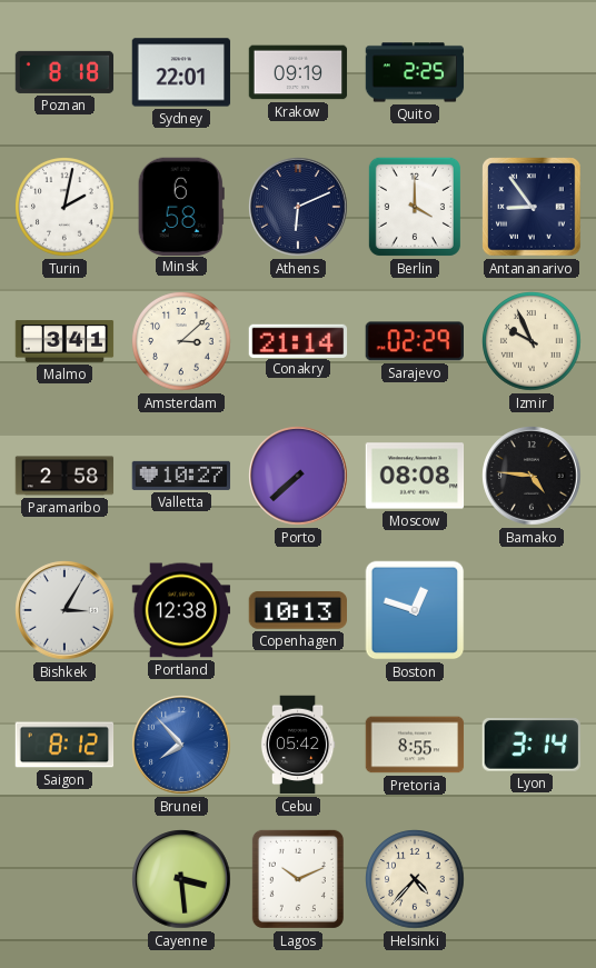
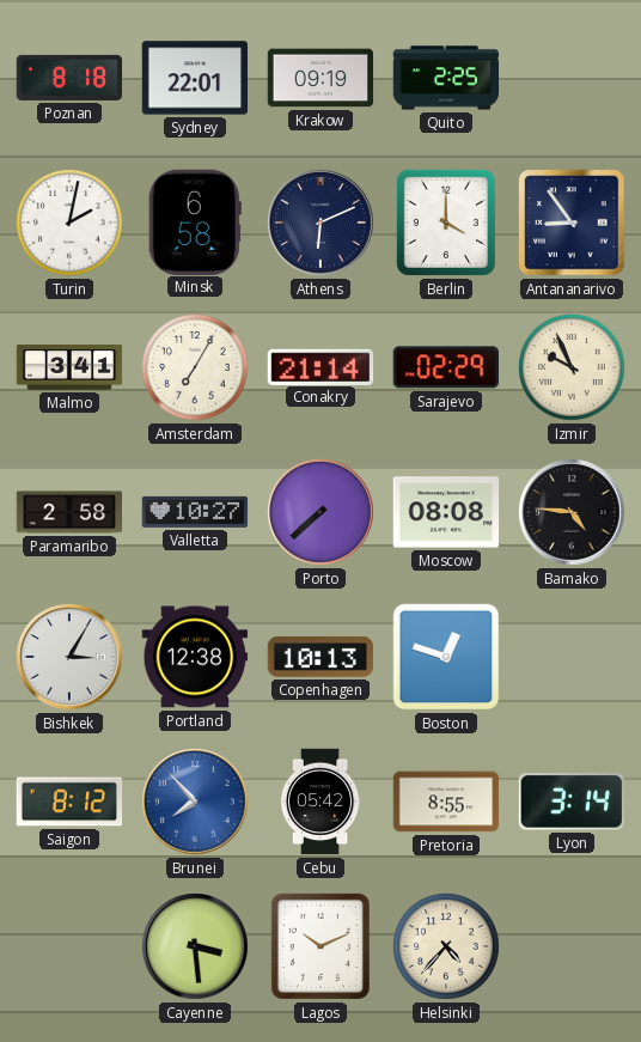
Amsterdam: 3:08 -> 7:05 (195, 367)
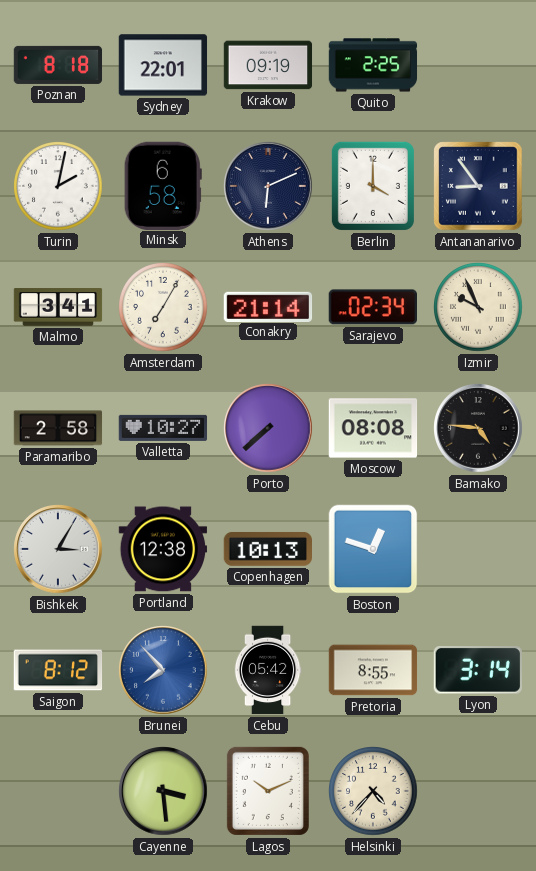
Sarajevo: 02:29 -> 02:34 (372, 307)
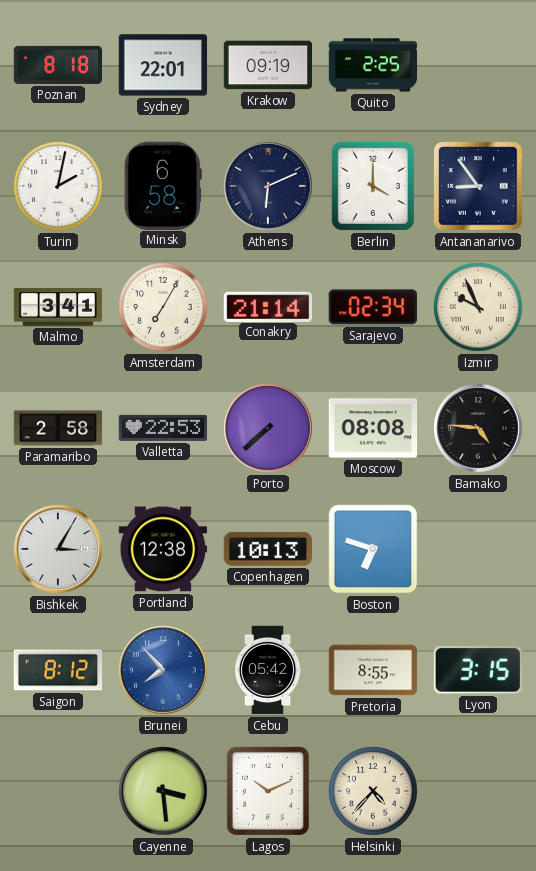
Valletta: 10:27 -> 22:53 (163, 428)
Boston: 12:48 -> 6:48 (373, 549)
Lyon: 3:14 -> 3:15 (478, 670)
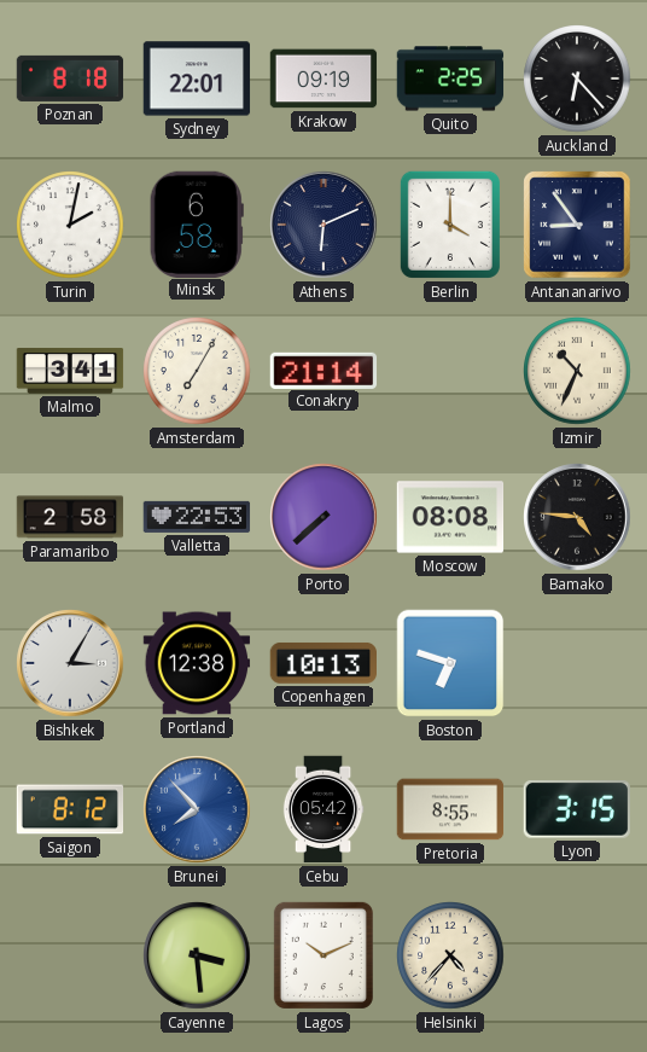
Auckland: none -> 6:23 (577, 79)
Sarajevo: 02:34 -> none (372, 307)
Izmir: 9:56 -> 10:34 (577, 371)
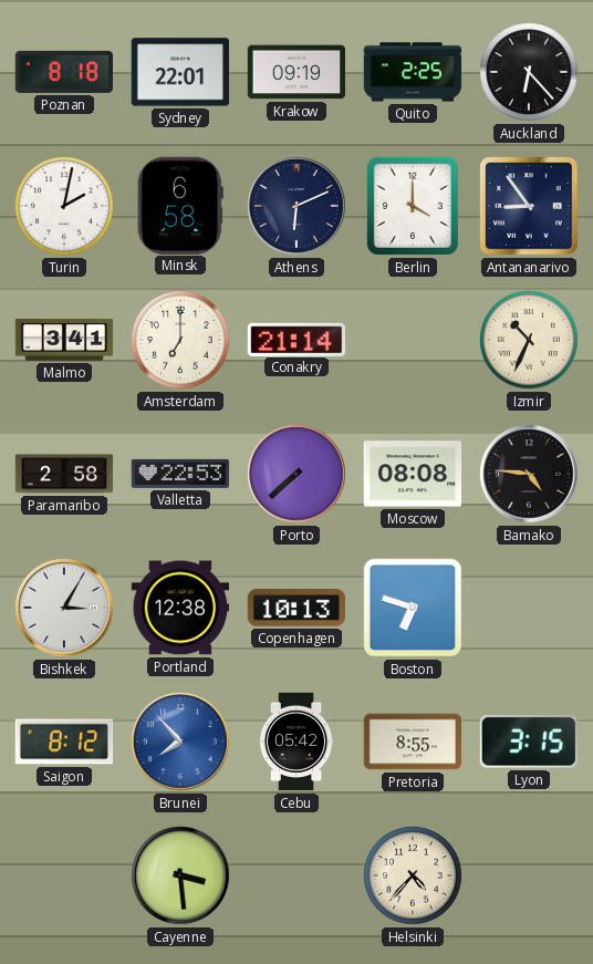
Amsterdam: 7:05 -> 7:00 (180, 340)
Lagos: 10:11 -> none (323, 955)
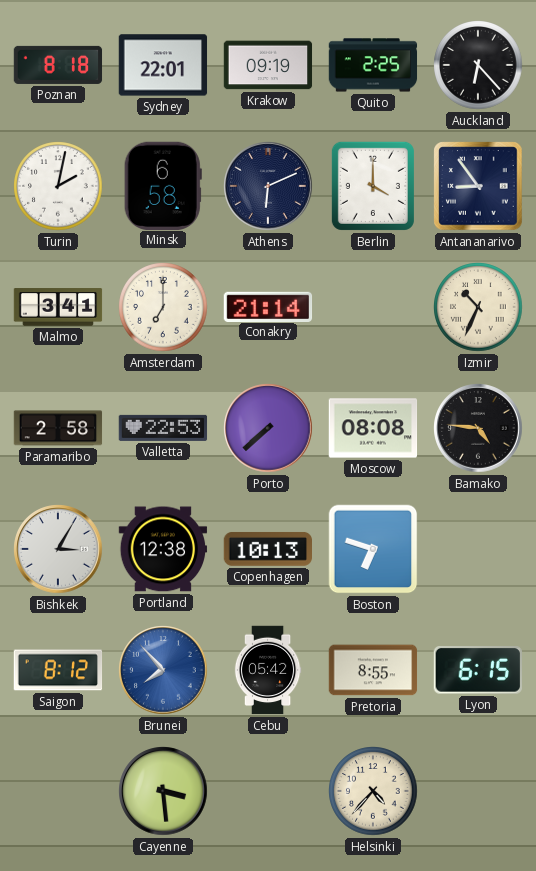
Lyon: 3:15 -> 6:15 (478, 670)
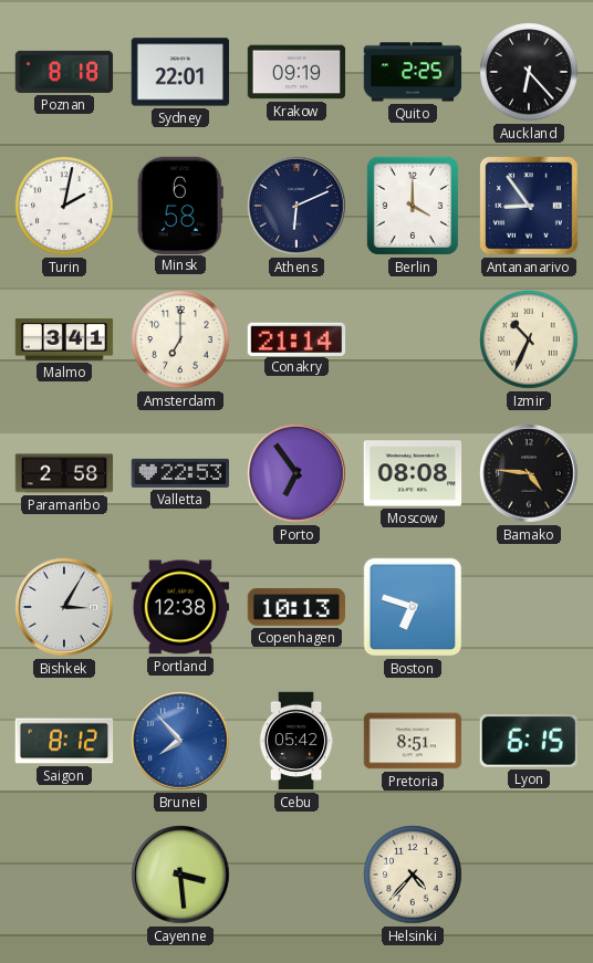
Porto: 7:38 -> 6:54 (296, 473)
Pretoria: 8:55 -> 8:51 (413, 741)
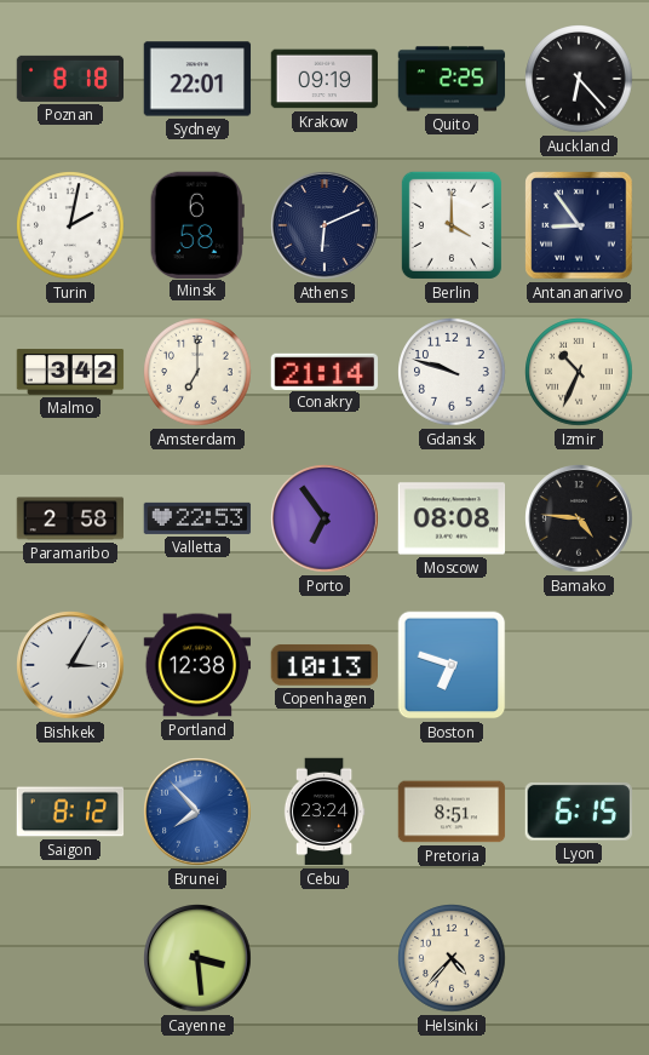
Malmo: 3:41 -> 3:42 (70, 372)
Gdansk: none -> 9:48 (452, 372)
Cebu: 05:42 -> 23:24 (324, 812)
